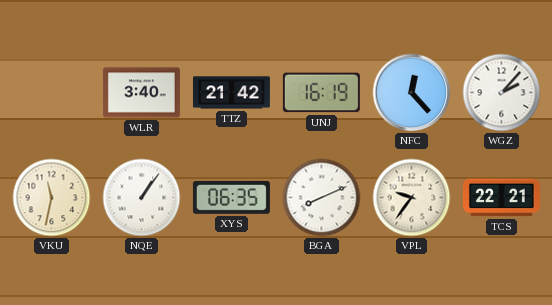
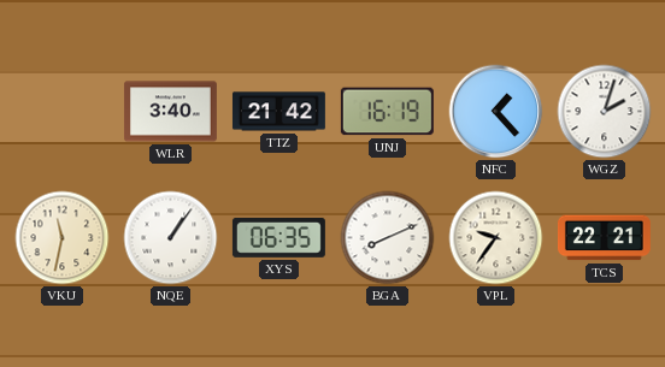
NFC: 12:23 -> 1:23 (496, 112)
WGZ: 2:07 -> 2:03 (605, 112)
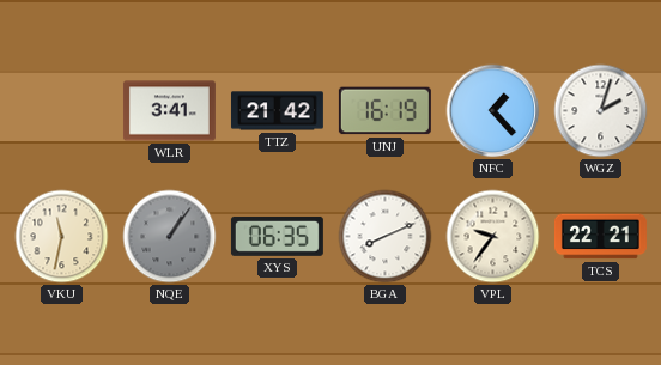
WLR: 3:40 -> 3:41 (169, 111)
NQE dial: white -> grey (170, 237)
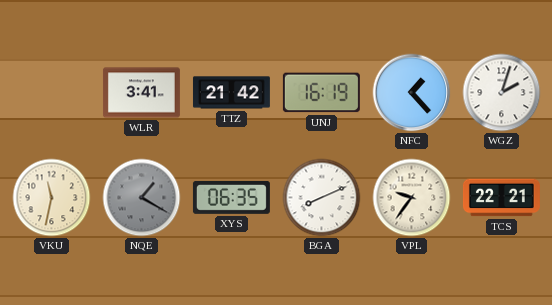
NQE: 1:06 -> 1:20 (142, 198)
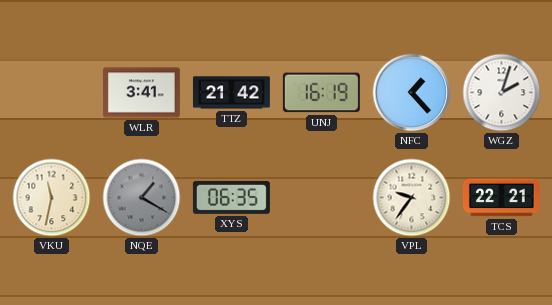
BGA: 8:11 -> none (322, 198)
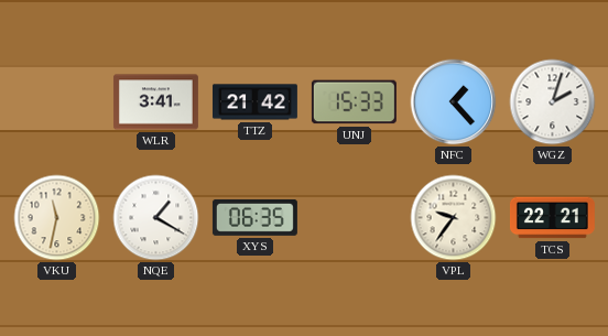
UNJ: 16:19 -> 15:33 (354, 102)
NQE dial: grey -> white (156, 218)
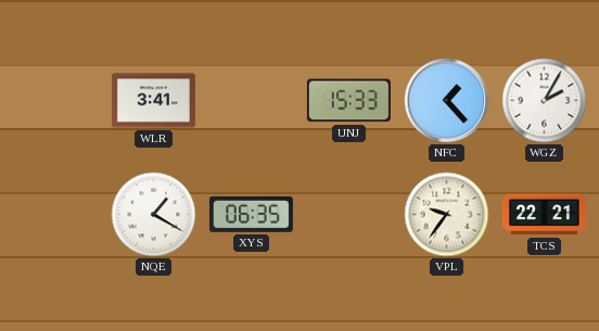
TTZ: 21:42 -> none (254, 102)
WGZ: 2:03 -> 2:05 (545, 101)
VKU: 11:32 -> none (57, 218)
